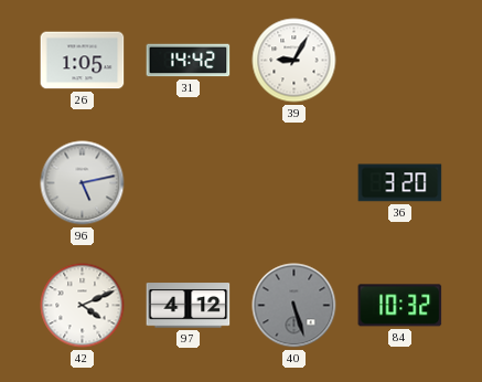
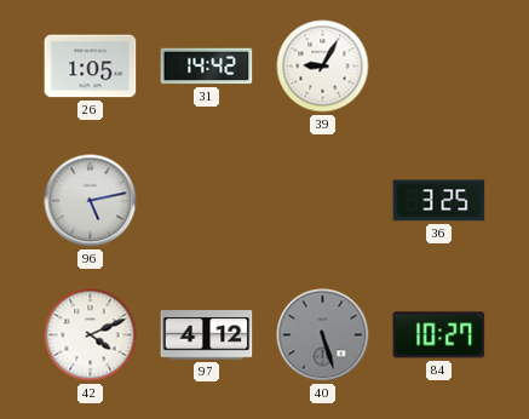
36: 3:20 -> 3:25 (439, 201)
84: 10:32 -> 10:27 (439, 335)
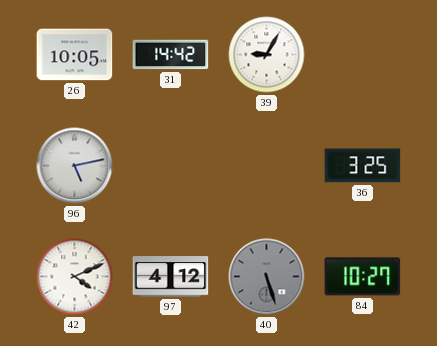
26: 1:05 -> 10:05 (75, 55)
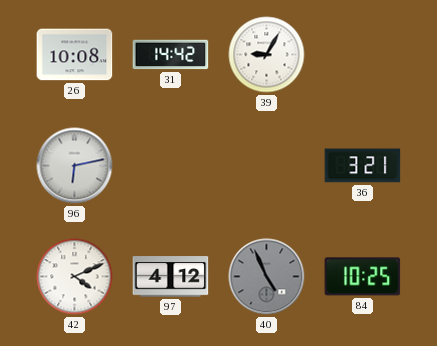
26: 10:05 -> 10:08 (75, 55)
96: 5:13 -> 6:13 (75, 166)
36: 3:25 -> 3:21 (363, 166)
40: 5:27 -> 4:56 (267, 277)
84: 10:27 -> 10:25 (363, 277)
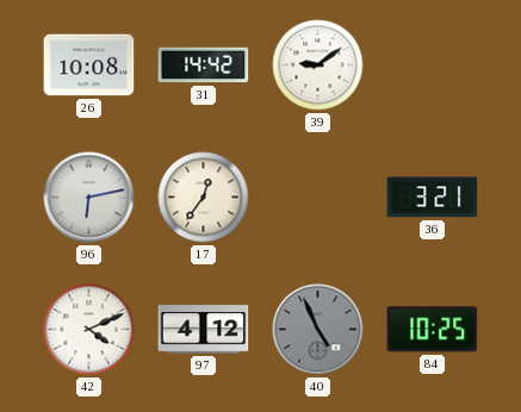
39: 9:05 -> 9:09 (318, 65)
17: none -> 12:36 (204, 198)
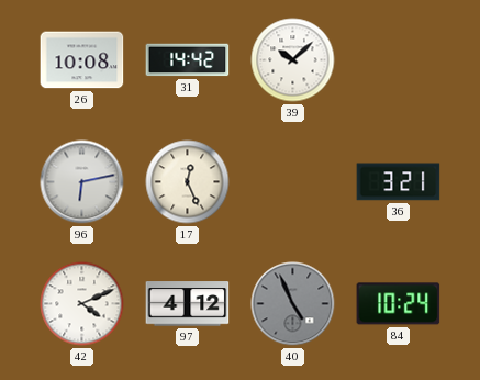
39: 9:09 -> 10:08 (293, 60)
17: 12:36 -> 12:26 (188, 182)
84: 10:25 -> 10:24 (399, 304)
